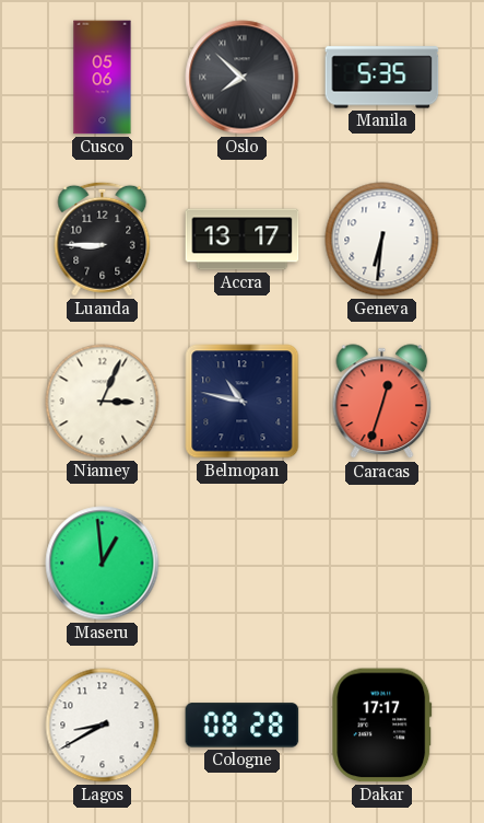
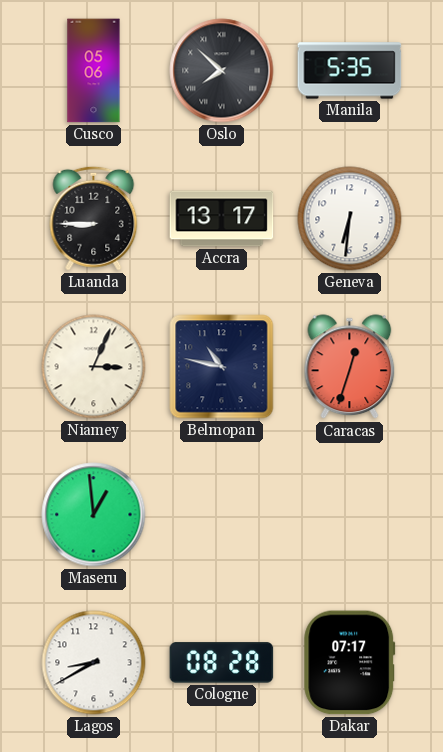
Dakar: 17:17 -> 07:17 (350, 663)
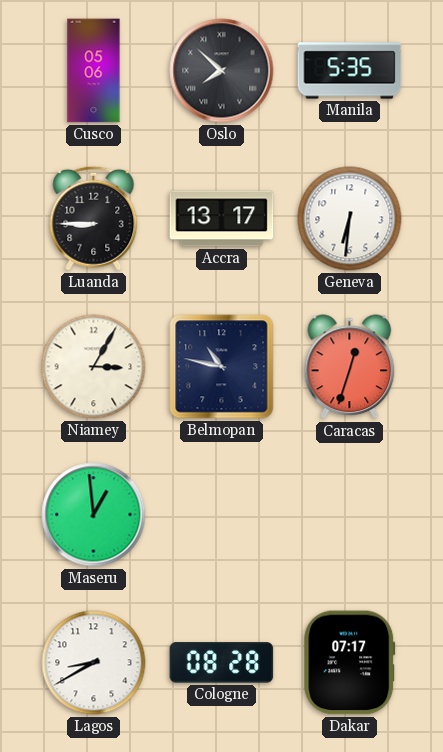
Niamey: 3:04 -> 3:05 (94, 367)
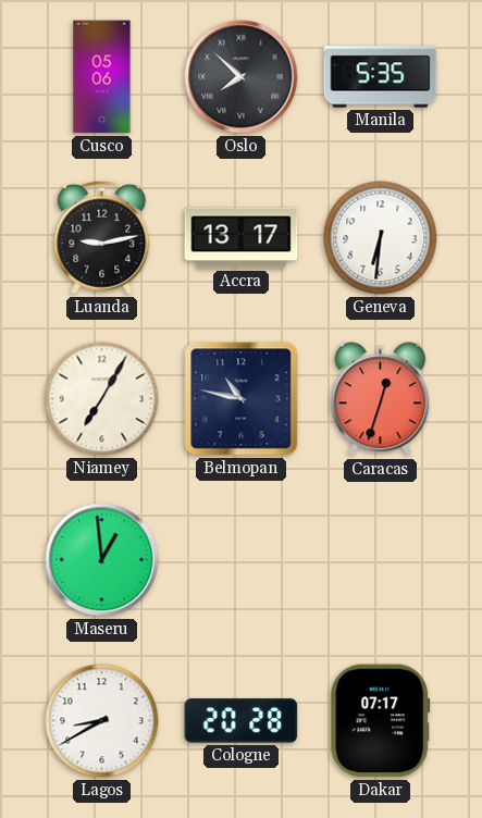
Luanda: 8:45 -> 9:13 (102, 237)
Niamey: 3:05 -> 7:05 (102, 399)
Cologne: 08:28 -> 20:28 (242, 721)
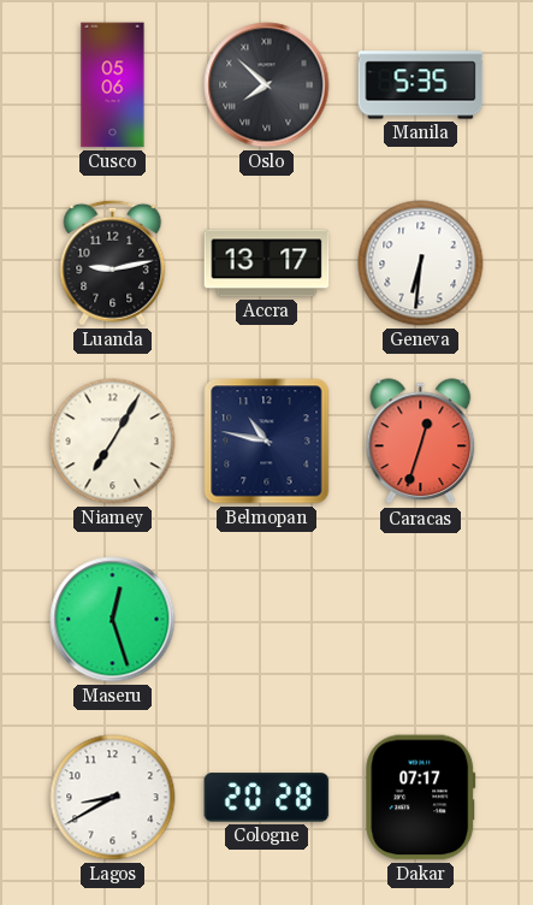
Maseru: 12:59 -> 12:27 (113, 620)
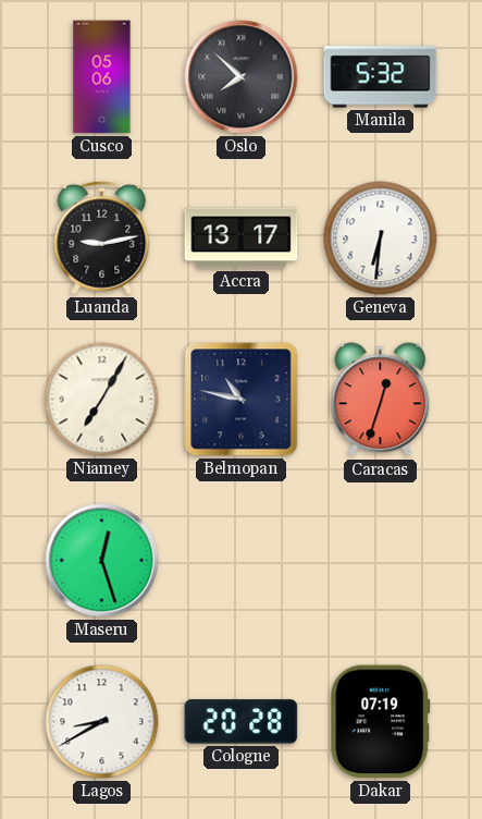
Manila: 5:35 -> 5:32 (381, 77)
Dakar: 07:17 -> 07:19 (381, 722)
